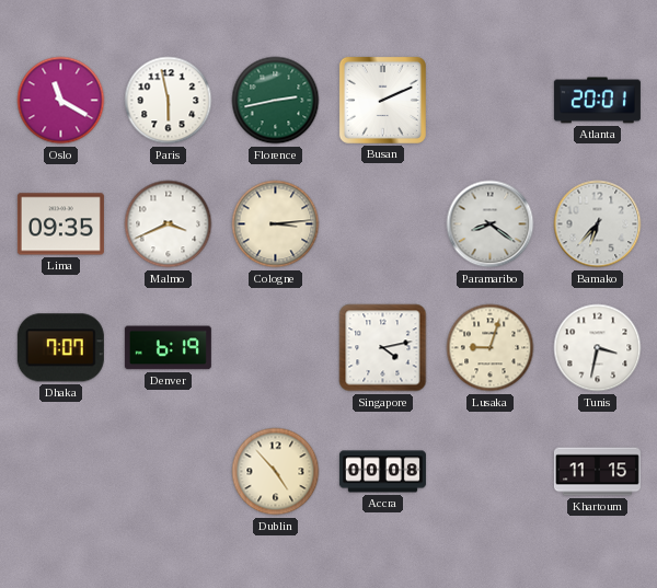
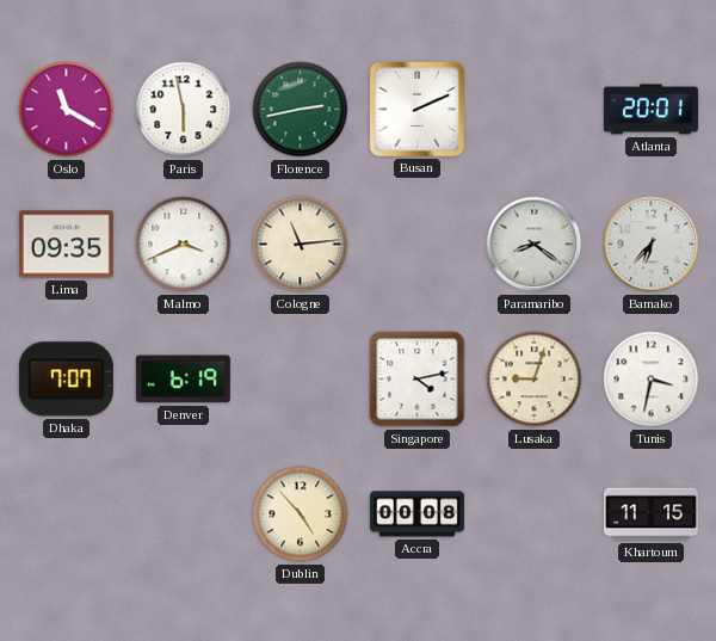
Cologne: 3:14 -> 11:14 (301, 245)
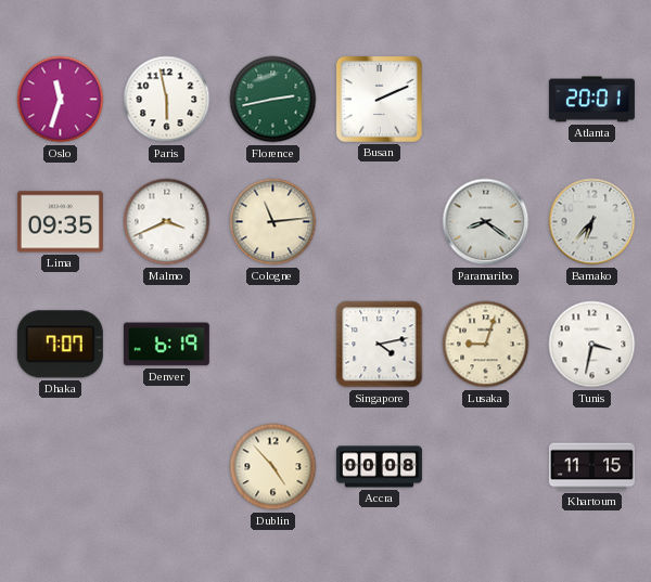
Oslo: 11:20 -> 11:33 (61, 100)
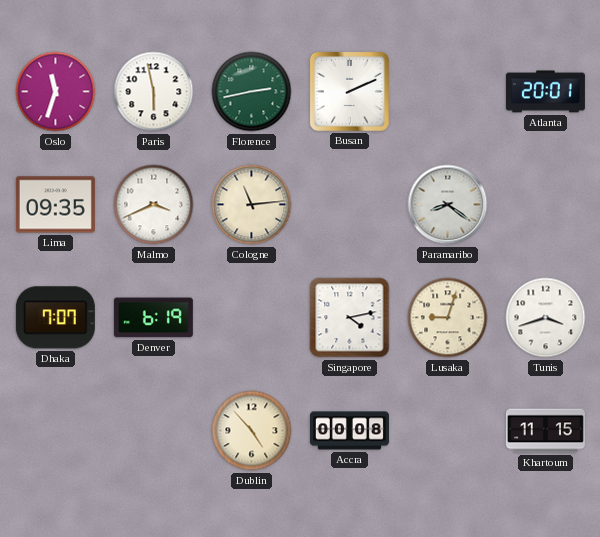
Bamako: 6:37 -> none (592, 222)
Tunis: 3:32 -> 3:42 (546, 318)
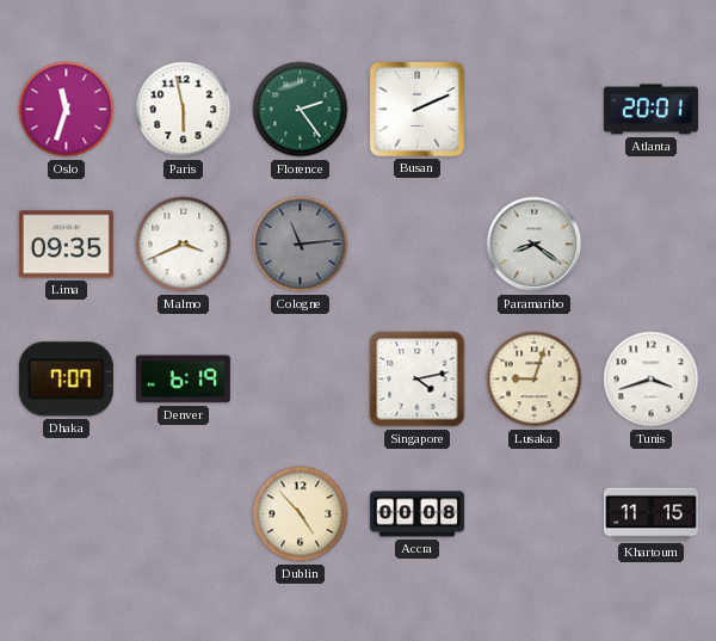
Florence: 2:43 -> 2:24 (301, 110)
Cologne dial: cream -> grey (301, 245)
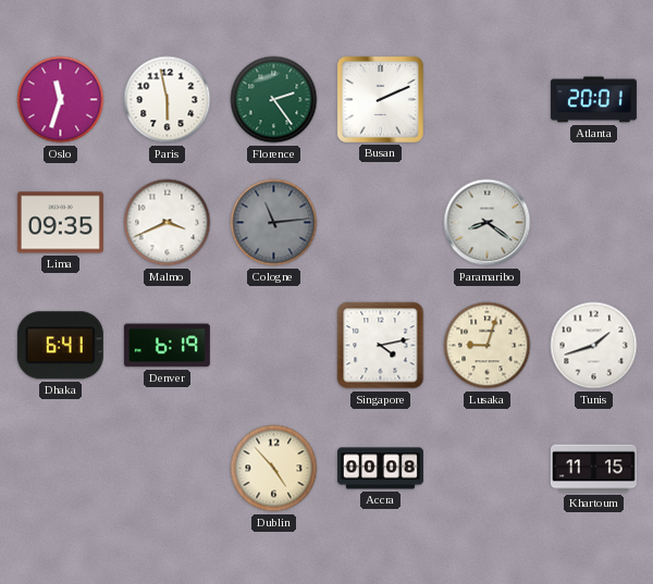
Dhaka: 7:07 -> 6:41 (60, 346)
Tunis: 3:42 -> 1:42 (594, 346)
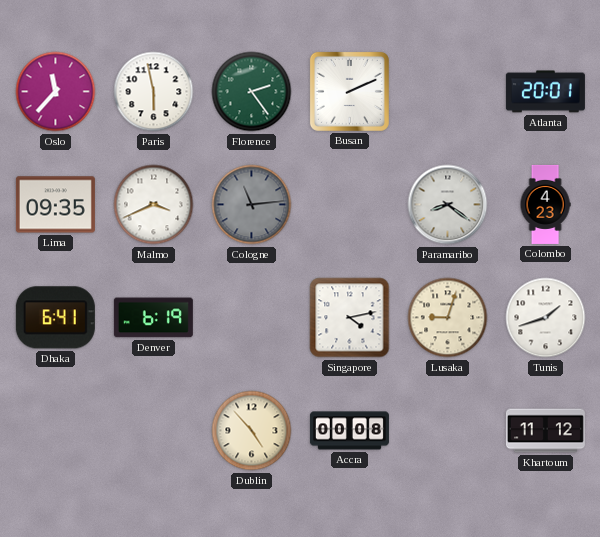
Oslo: 11:33 -> 11:37 (56, 92)
Colombo: none -> 4:23 (545, 204)
Khartoum: 11:15 -> 11:12 (545, 431)
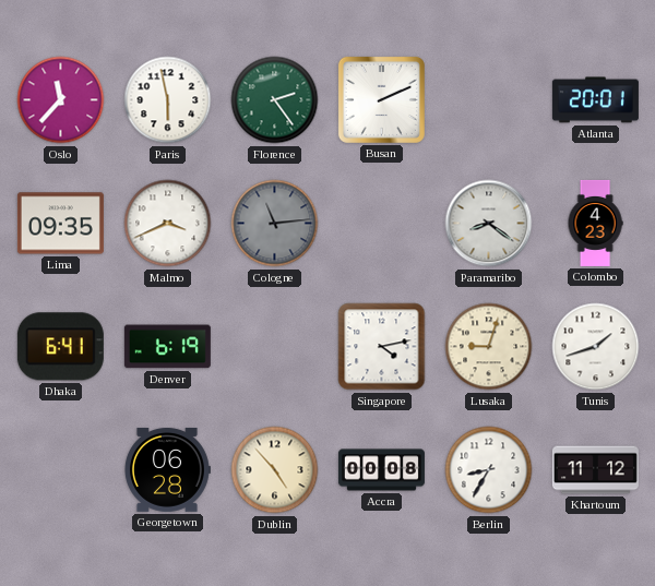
Georgetown: none -> 06:28 (167, 469)
Berlin: none -> 8:35 (489, 470)
